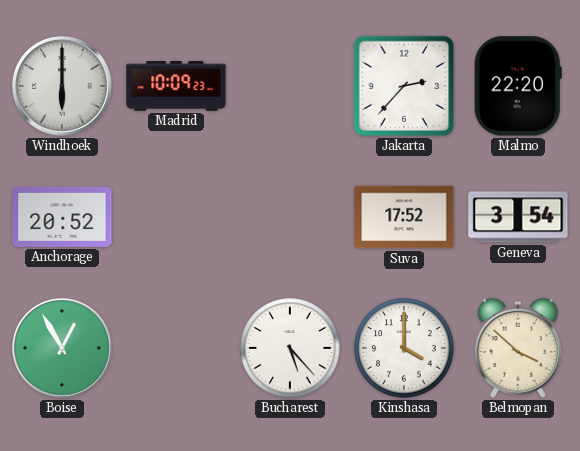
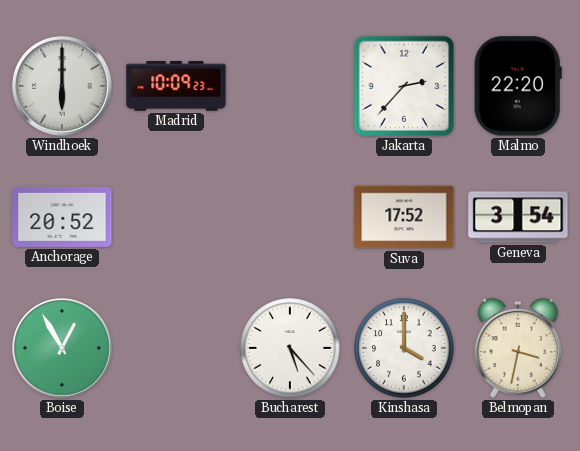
Belmopan: 3:52 -> 3:32 (518, 348)
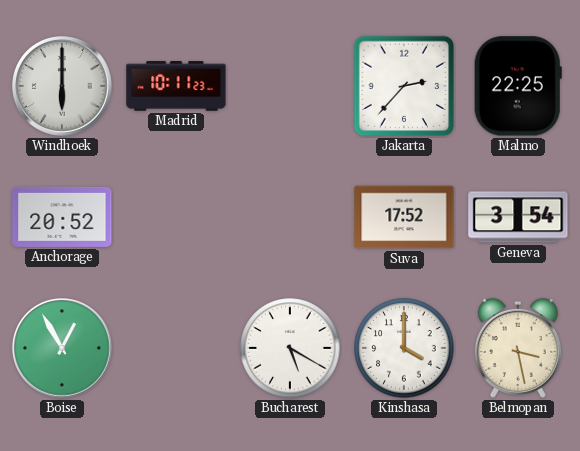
Madrid: 10:09 -> 10:11 (176, 86)
Malmo: 22:20 -> 22:25 (518, 86)
Bucharest: 5:23 -> 5:20 (290, 348)
Belmopan: 3:32 -> 3:28 (518, 348)
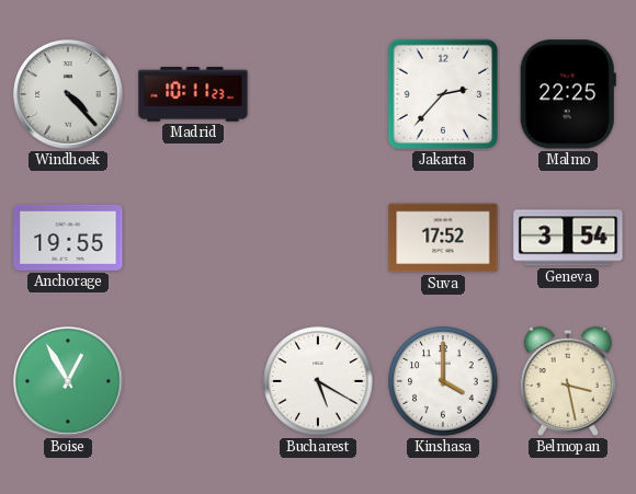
Windhoek: 6:00 -> 4:23 (69, 95)
Anchorage: 20:52 -> 19:55 (68, 238)
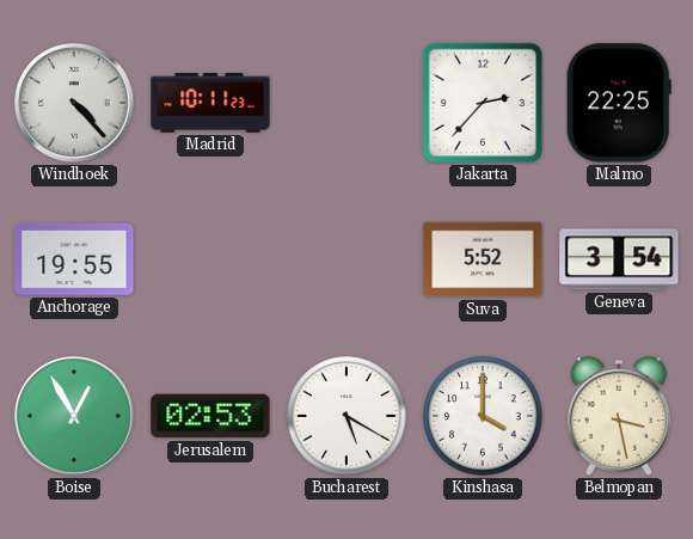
Suva: 17:52 -> 5:52 (483, 259)
Jerusalem: none -> 02:53 (210, 416)
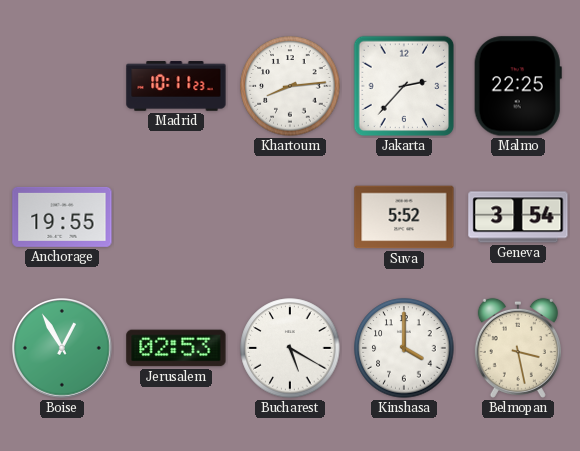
Windhoek: 4:23 -> none (75, 104)
Khartoum: none -> 8:14 (290, 86)
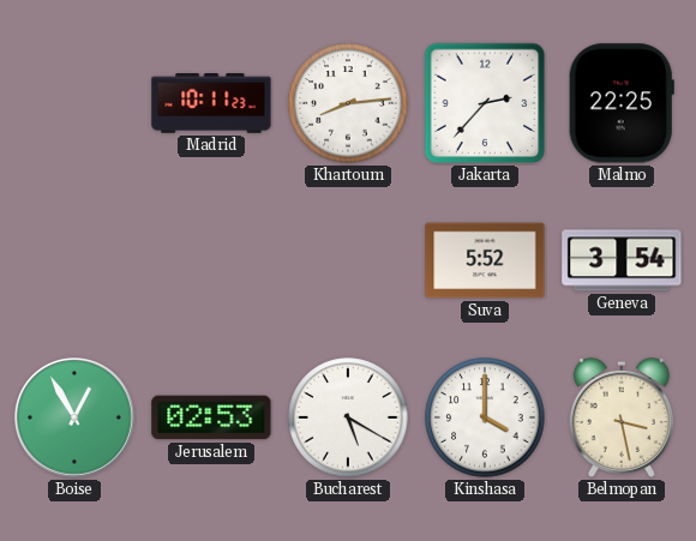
Anchorage: 19:55 -> none (62, 217)
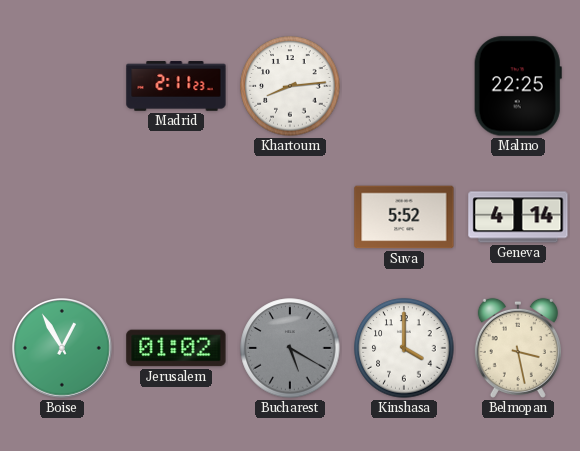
Madrid: 10:11 -> 2:11 (176, 86)
Jakarta: 2:37 -> none (485, 103)
Geneva: 3:54 -> 4:14 (518, 217)
Jerusalem: 02:53 -> 01:02 (176, 348)
Bucharest dial: white -> grey (290, 348)
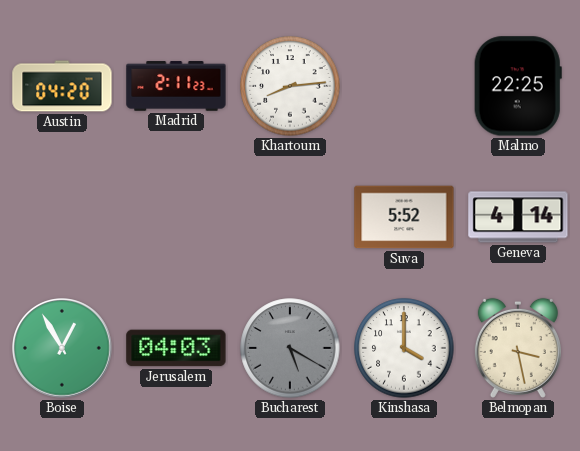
Austin: none -> 04:20 (62, 86)
Jerusalem: 01:02 -> 04:03 (176, 348)
